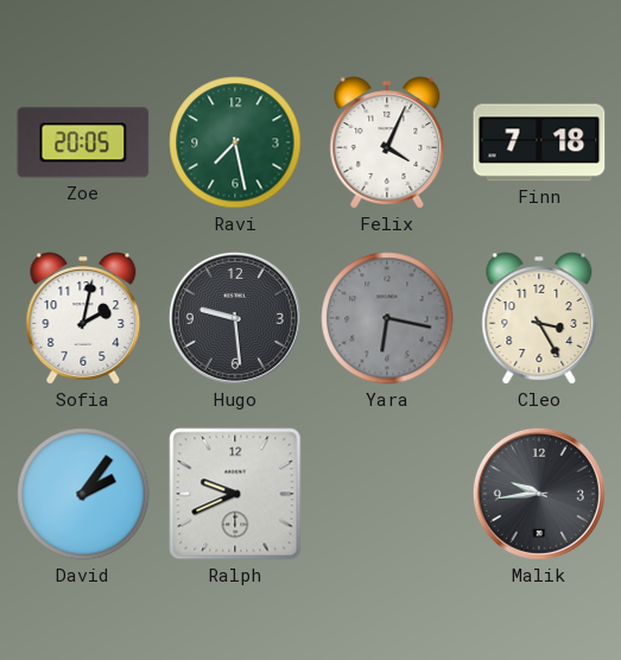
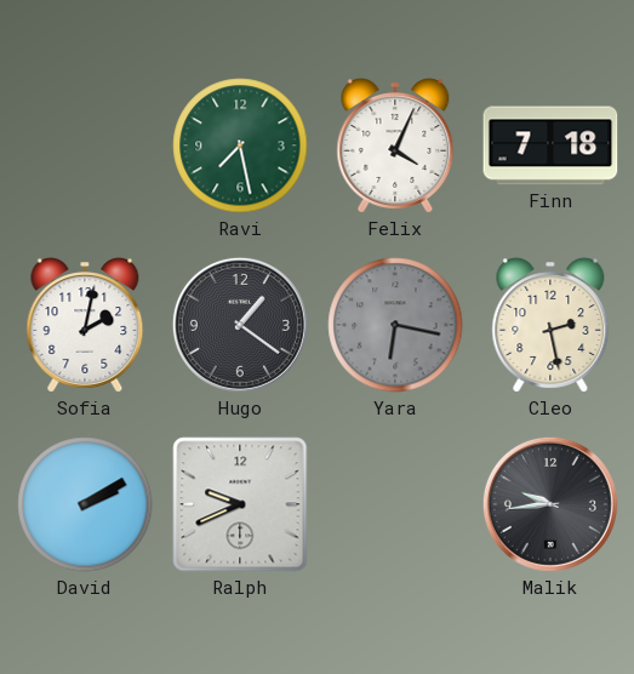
Zoe: 20:05 -> none (83, 142)
Hugo: 9:29 -> 1:21 (240, 325)
Cleo: 3:25 -> 2:28 (550, 325)
David: 2:06 -> 2:10 (85, 504)
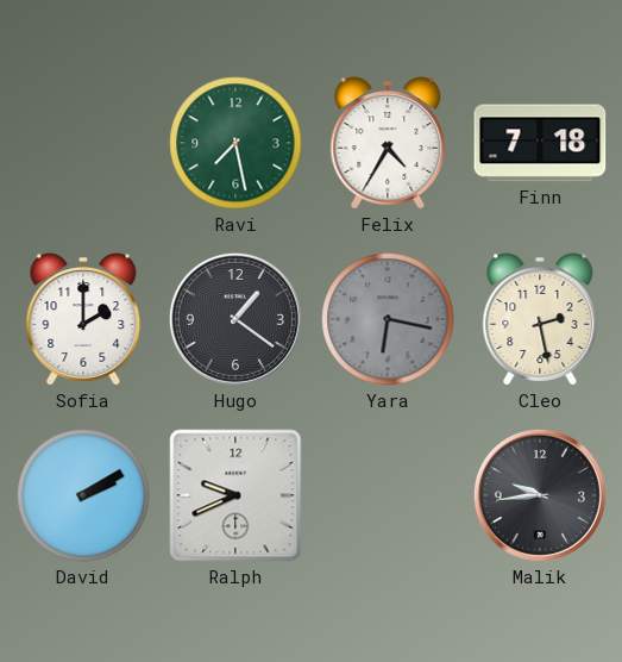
Felix: 4:04 -> 4:35 (388, 143)
Sofia: 2:02 -> 2:00 (83, 319)
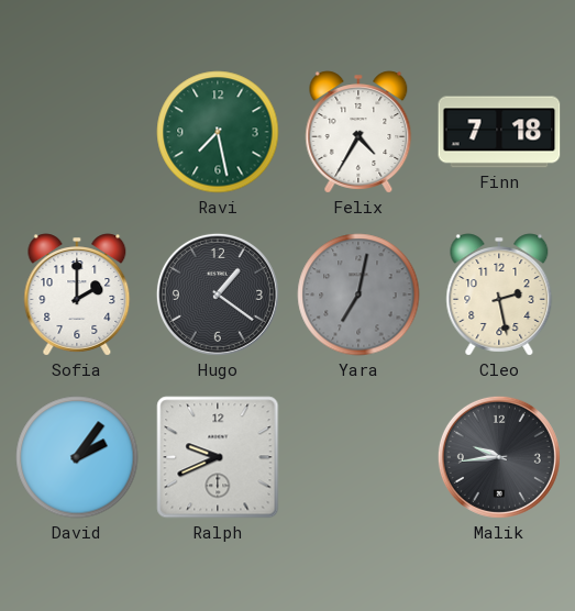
Yara: 6:17 -> 7:02 (358, 295)
David: 2:10 -> 2:06 (77, 457)
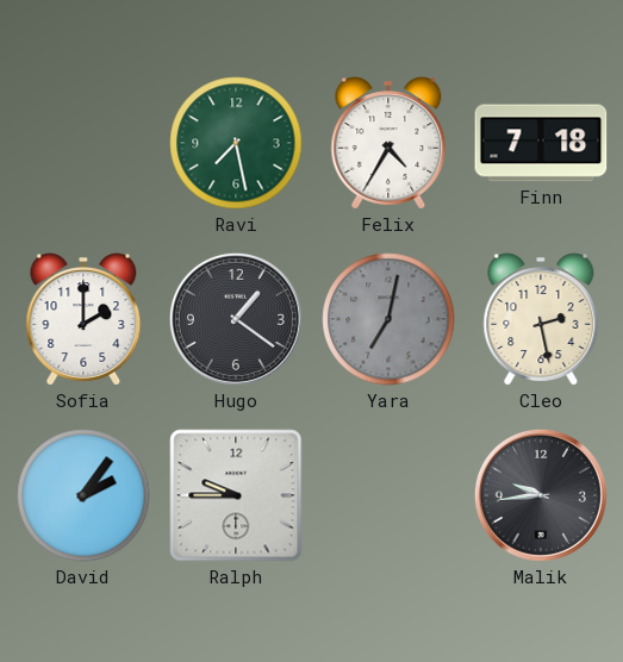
Ralph: 9:41 -> 9:45 (236, 495)
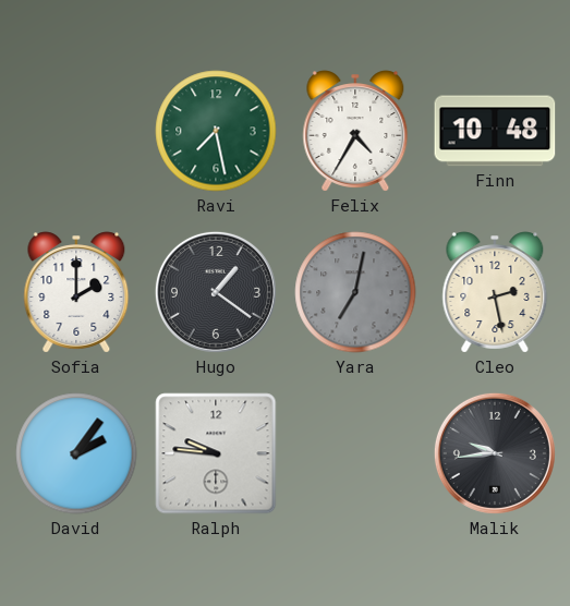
Finn: 7:18 -> 10:48 (495, 131)
Ralph: 9:45 -> 9:46 (216, 453)
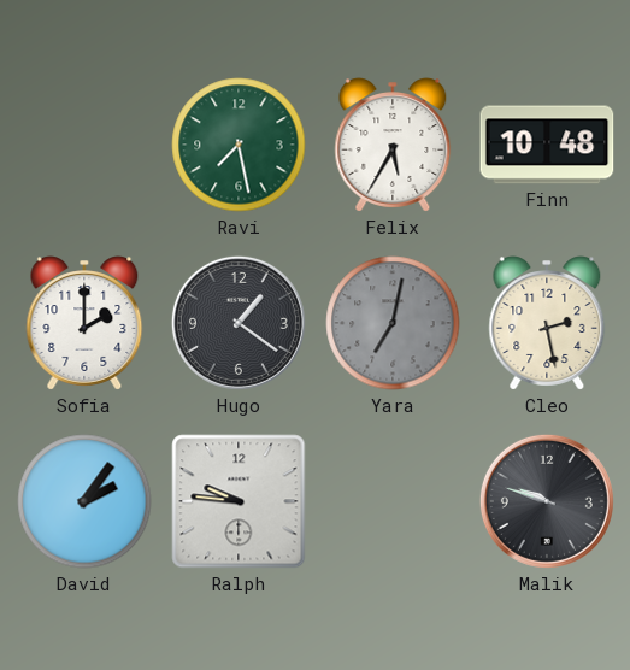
Felix: 4:35 -> 5:35 (393, 145)
Malik: 9:44 -> 9:48 (547, 501)
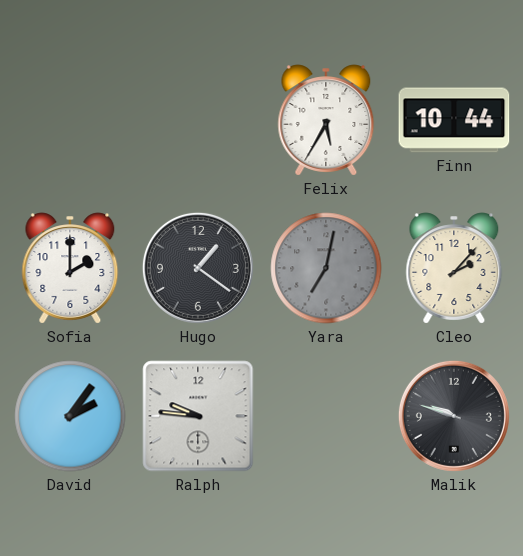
Ravi: 7:28 -> none (239, 145)
Finn: 10:48 -> 10:44 (454, 120)
Cleo: 2:28 -> 2:07 (454, 268)
